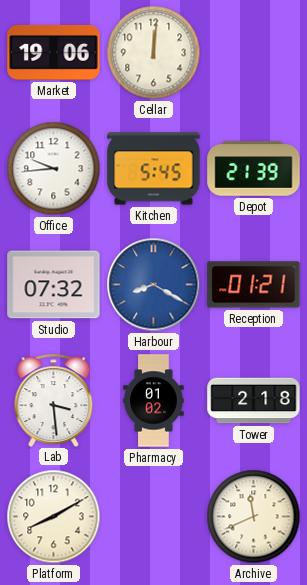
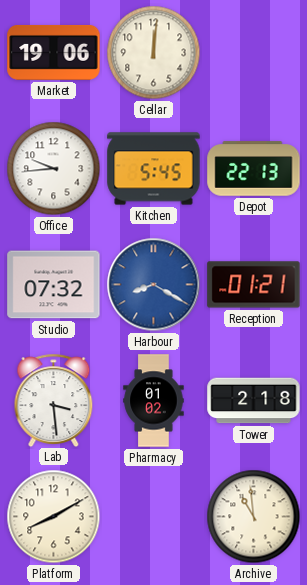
Depot: 21:39 -> 22:13 (254, 169)
Archive: 11:41 -> 10:59 (254, 517)
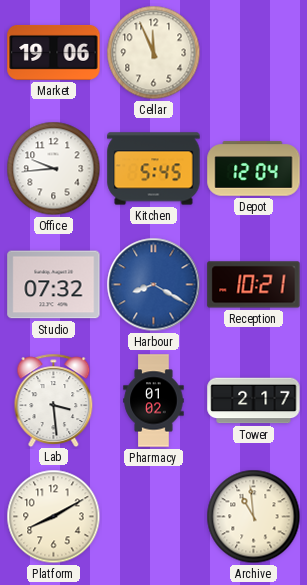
Cellar: 12:01 -> 11:56 (154, 53)
Depot: 22:13 -> 12:04 (254, 169)
Reception: 01:21 -> 10:21 (254, 285)
Tower: 2:18 -> 2:17 (254, 401)
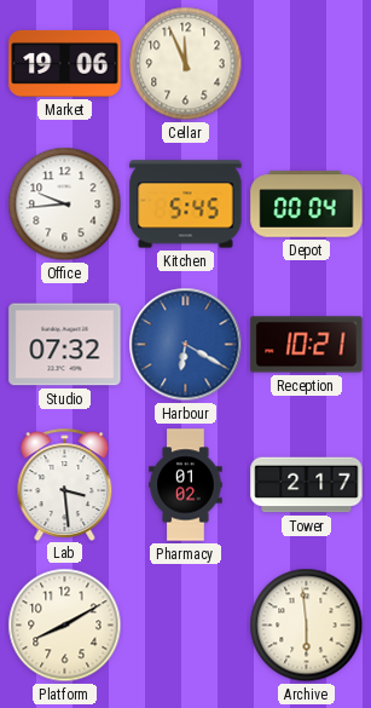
Depot: 12:04 -> 00:04 (307, 205)
Harbour: 8:20 -> 6:20 (186, 345)
Archive: 10:59 -> 5:59 (307, 626)
